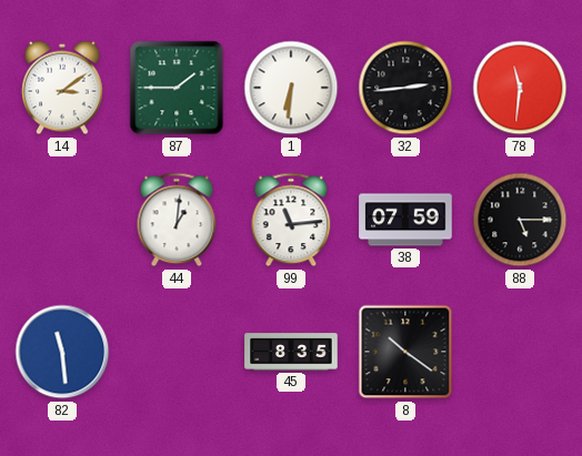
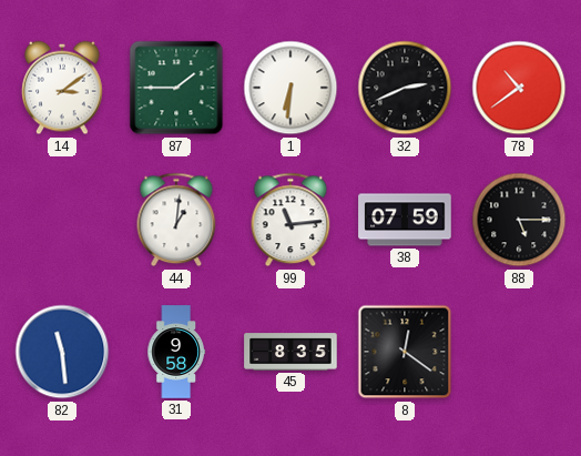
32: 2:44 -> 2:41 (405, 88)
78: 11:31 -> 10:39 (519, 88)
31: none -> 9:58 (176, 352)
8: 10:21 -> 12:21 (405, 352)
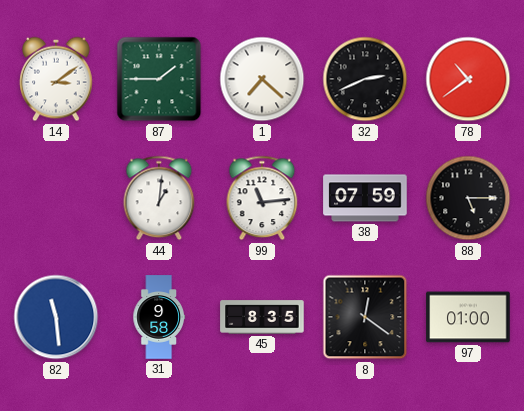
1: 6:31 -> 7:22 (262, 79)
97: none -> 01:00 (468, 317)
